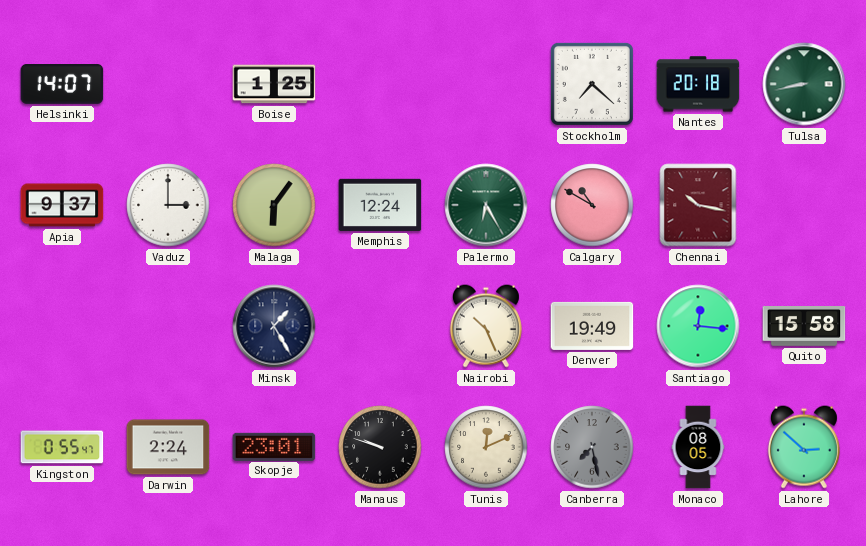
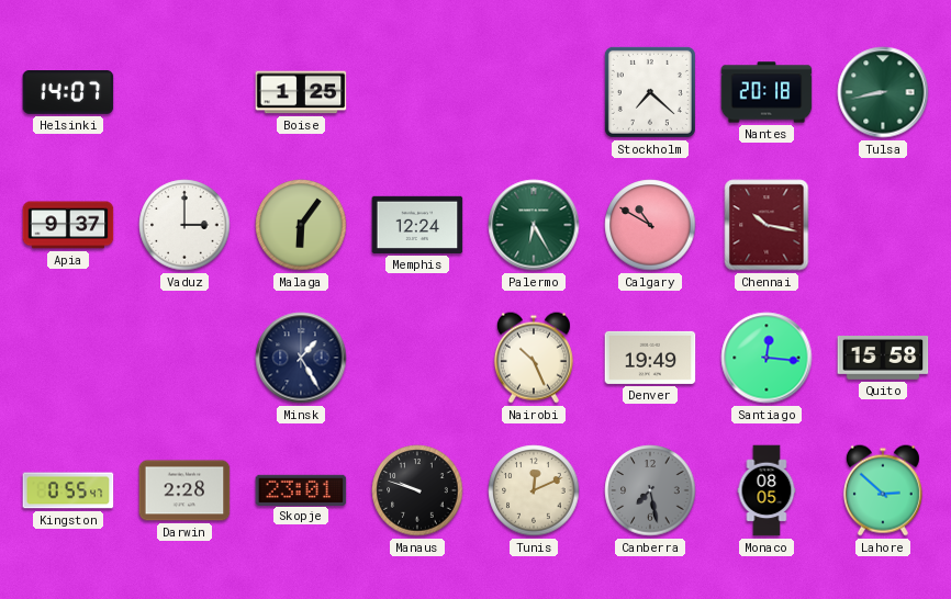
Darwin: 2:24 -> 2:28 (184, 490)
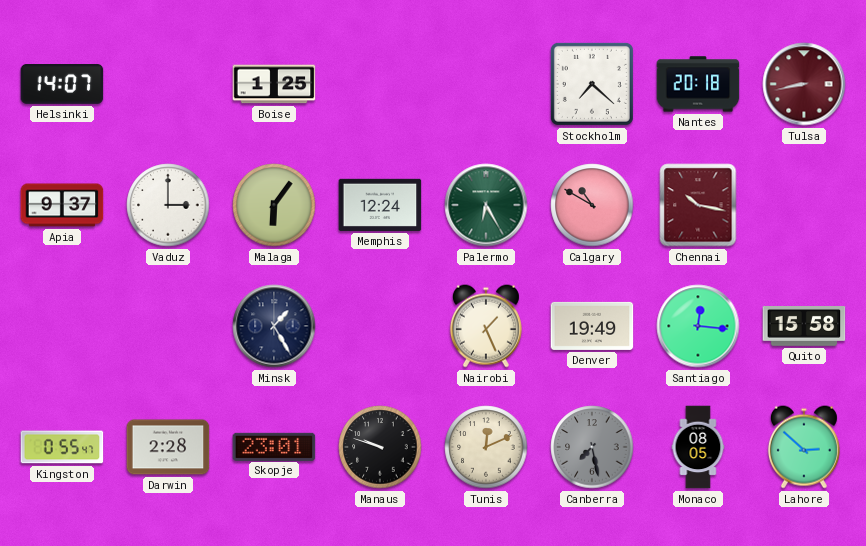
Tulsa dial: green -> burgundy (804, 84)
Nairobi: 10:26 -> 1:26 (486, 326)
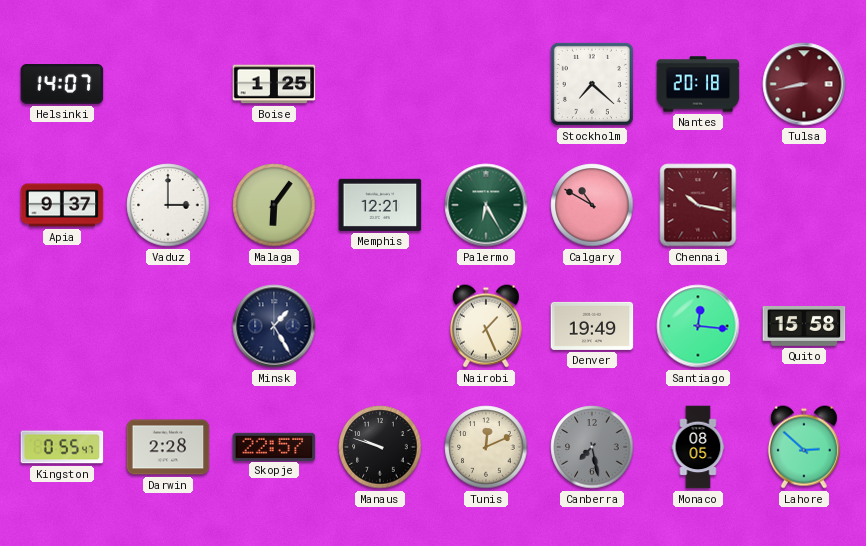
Memphis: 12:24 -> 12:21 (380, 205)
Skopje: 23:01 -> 22:57 (274, 446)
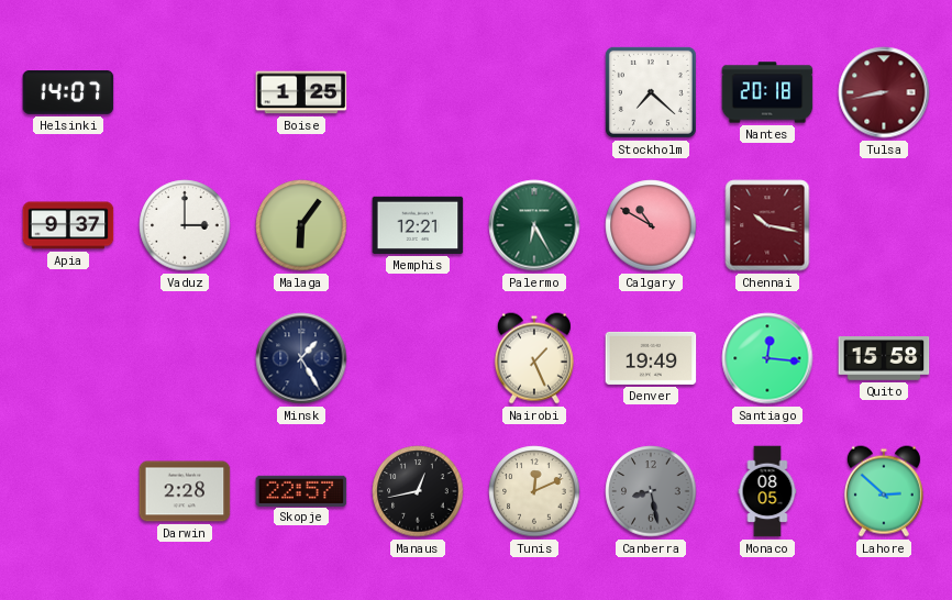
Kingston: 0:55 -> none (62, 447)
Manaus: 9:48 -> 12:43 (418, 491)
Canberra: 7:28 -> 8:28 (651, 491)
